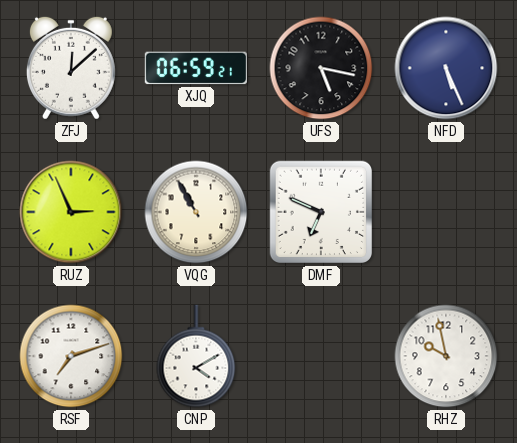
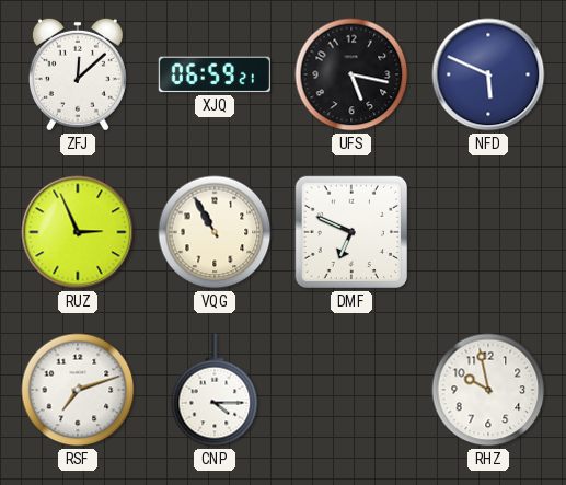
NFD: 5:26 -> 5:49 (488, 74)
CNP: 4:10 -> 4:15 (215, 390)
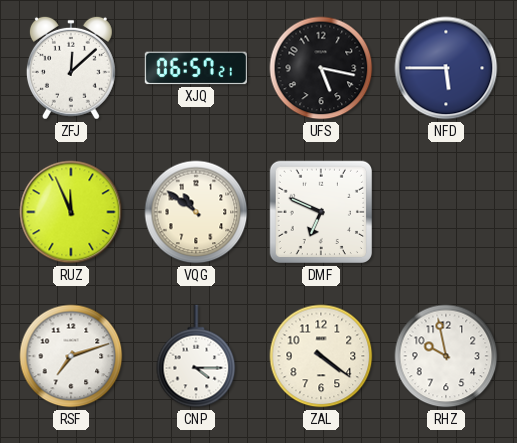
XJQ: 06:59 -> 06:57 (196, 68)
NFD: 5:49 -> 5:45 (446, 68)
RUZ: 2:56 -> 11:56 (71, 212)
VQG: 10:55 -> 10:51 (196, 212)
ZAL: none -> 4:21 (321, 356)
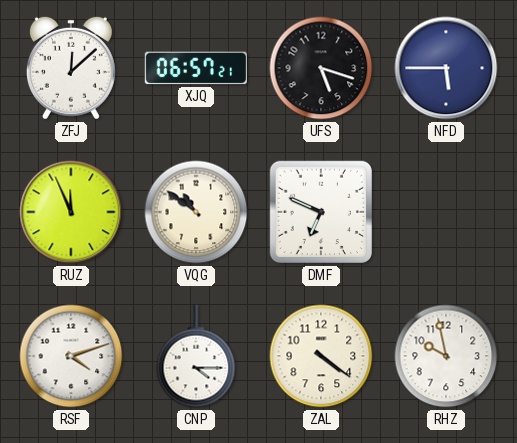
UFS: 5:17 -> 5:18 (321, 68)
RSF: 7:12 -> 4:12 (71, 356)
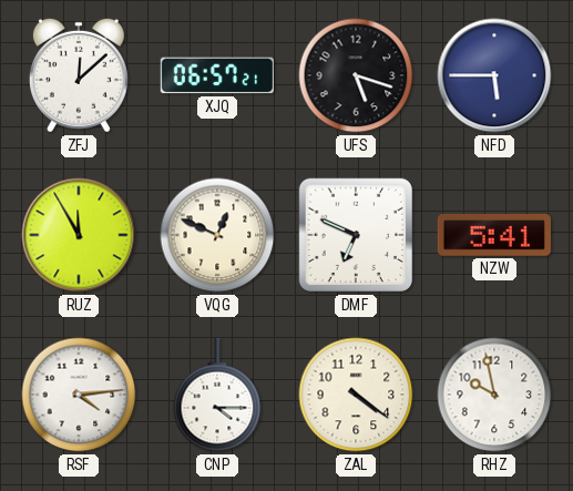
RUZ: 11:56 -> 11:55 (79, 235)
VQG: 10:51 -> 12:49 (217, 235)
NZW: none -> 5:41 (494, 235)
RSF: 4:12 -> 4:14 (79, 395)
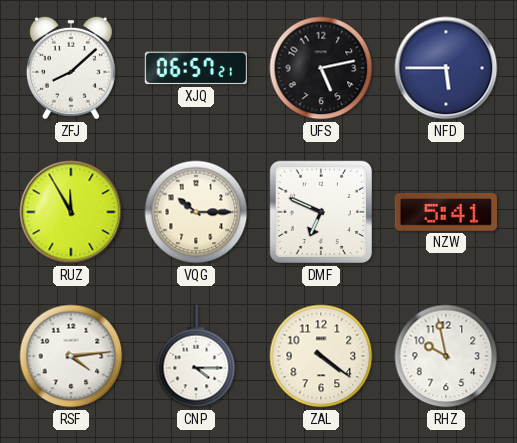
ZFJ: 12:08 -> 8:08 (71, 68)
UFS: 5:18 -> 5:13 (321, 68)
VQG: 12:49 -> 10:15 (196, 212)
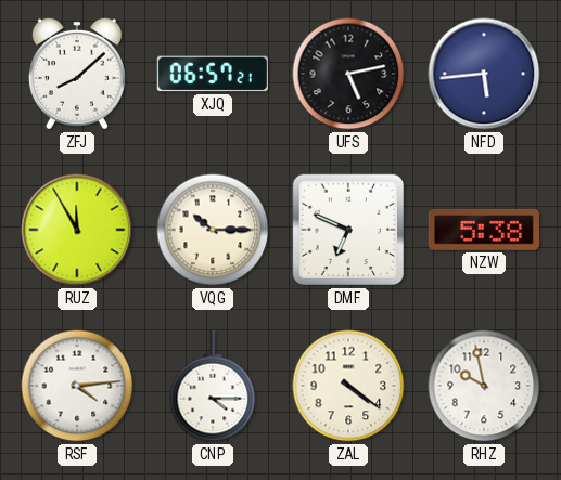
NFD: 5:45 -> 5:44 (484, 74)
NZW: 5:41 -> 5:38 (484, 230)
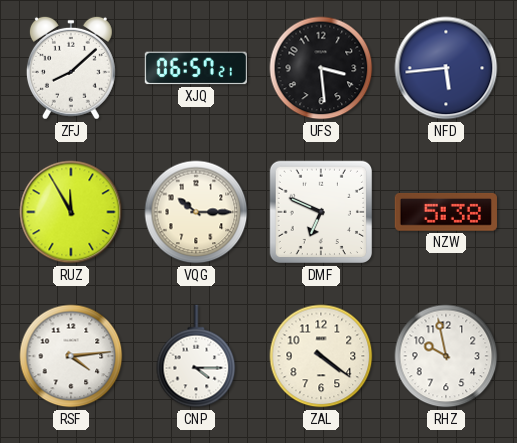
UFS: 5:13 -> 3:29 (321, 68)
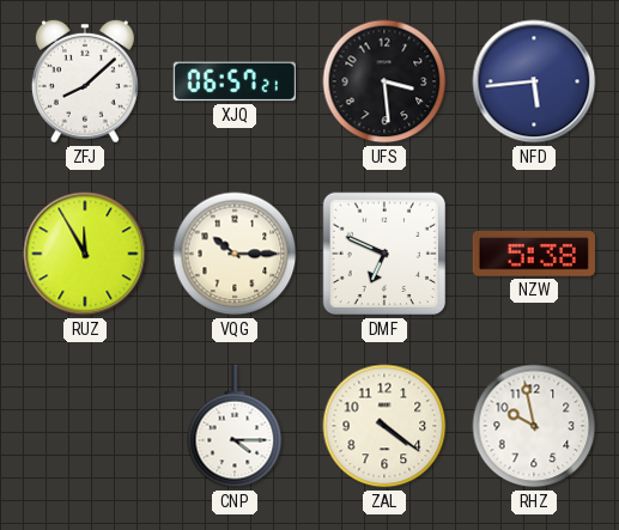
RSF: 4:14 -> none (71, 356)
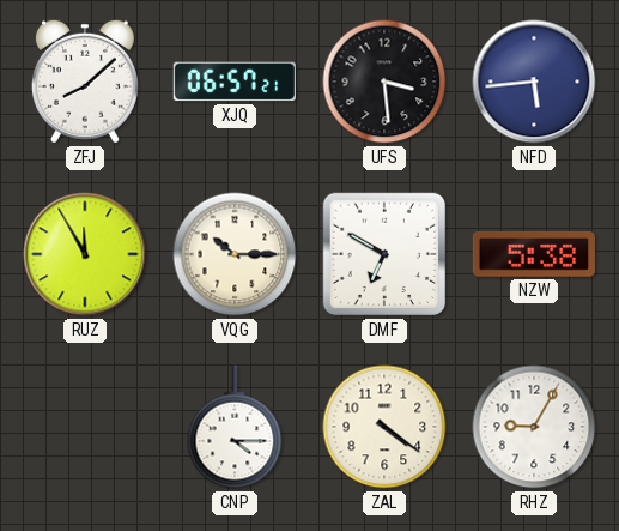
DMF: 6:49 -> 6:50 (384, 254)
RHZ: 9:58 -> 9:05 (534, 427)
